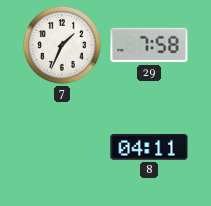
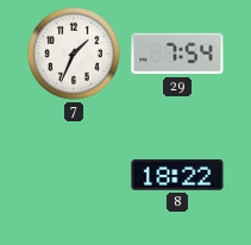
29: 7:58 -> 7:54 (177, 54)
8: 04:11 -> 18:22 (177, 175)
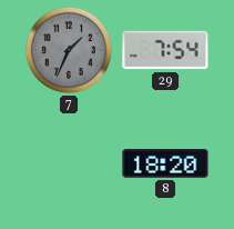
7 dial: white -> grey (69, 50)
8: 18:22 -> 18:20 (165, 163)
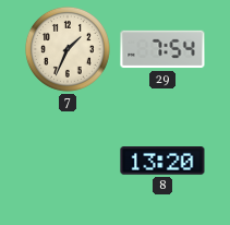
7 dial: grey -> cream (68, 49)
8: 18:20 -> 13:20 (162, 161)
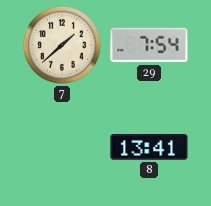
7: 1:34 -> 1:38 (62, 45)
8: 13:20 -> 13:41 (149, 147)
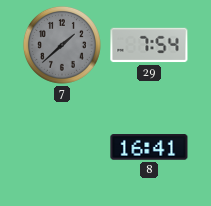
7 dial: cream -> grey (62, 45)
8: 13:41 -> 16:41 (149, 147)
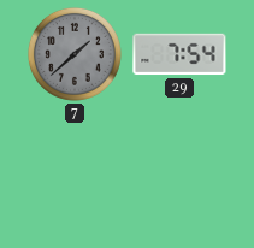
8: 16:41 -> none (149, 147)
